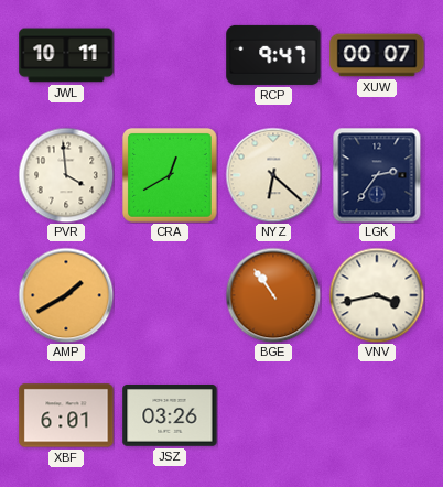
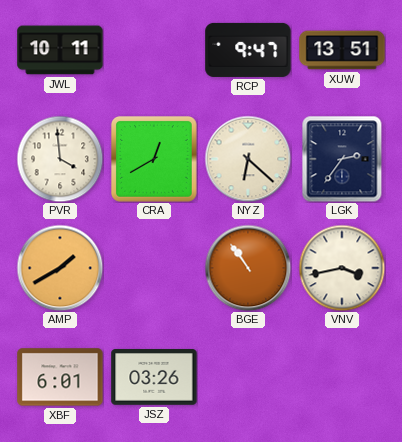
XUW: 00:07 -> 13:51 (342, 50)
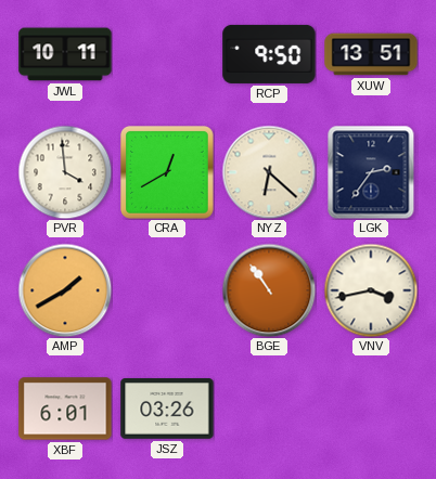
RCP: 9:47 -> 9:50 (269, 54)
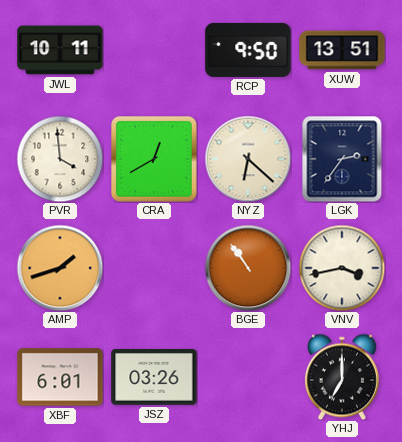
AMP: 1:40 -> 1:42 (60, 268)
YHJ: none -> 7:00 (342, 377)
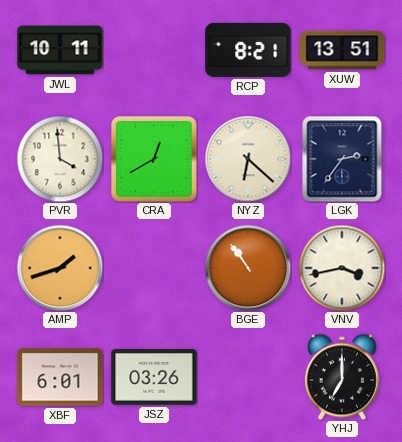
RCP: 9:50 -> 8:21 (248, 50)
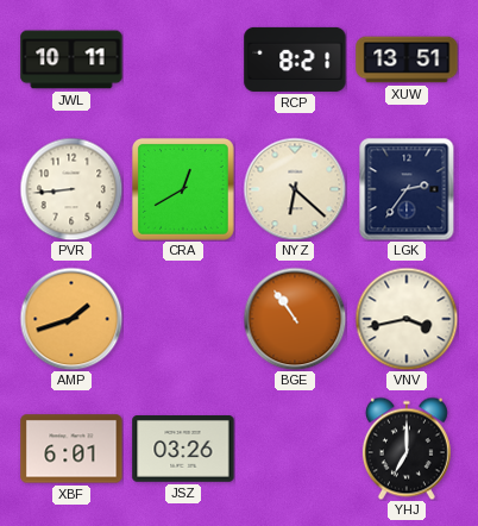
PVR: 3:59 -> 8:44 (71, 189)
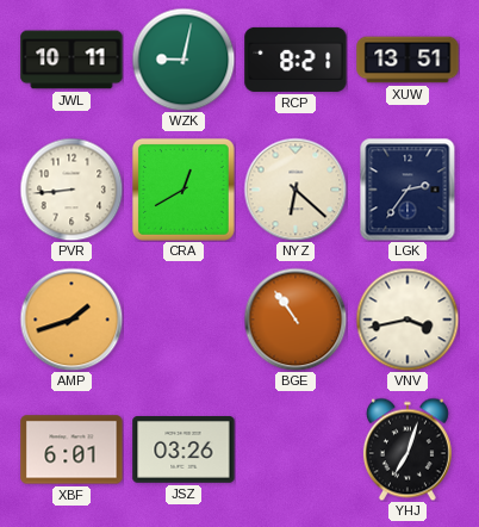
WZK: none -> 9:02 (183, 60)
YHJ: 7:00 -> 7:03 (408, 449)
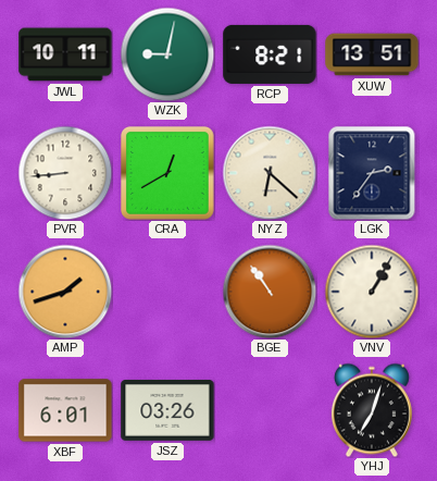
VNV: 3:43 -> 1:05 (372, 292)
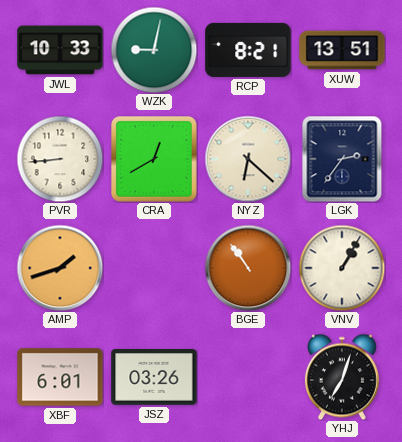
JWL: 10:11 -> 10:33 (60, 50)
